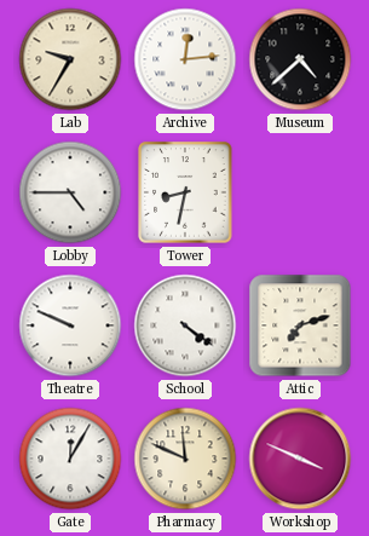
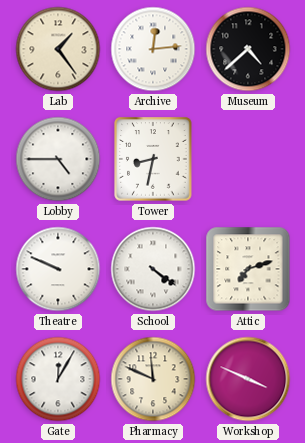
Lab: 9:35 -> 1:24 (58, 49)
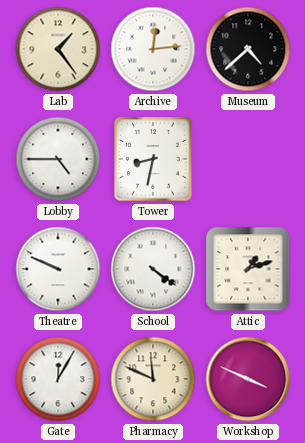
Attic: 7:12 -> 1:12 (248, 269)
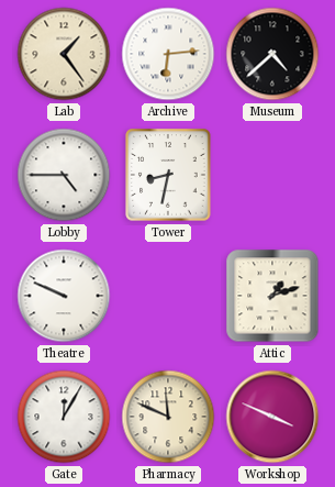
Archive: 12:14 -> 6:14 (168, 54)
School: 4:21 -> none (153, 269)
